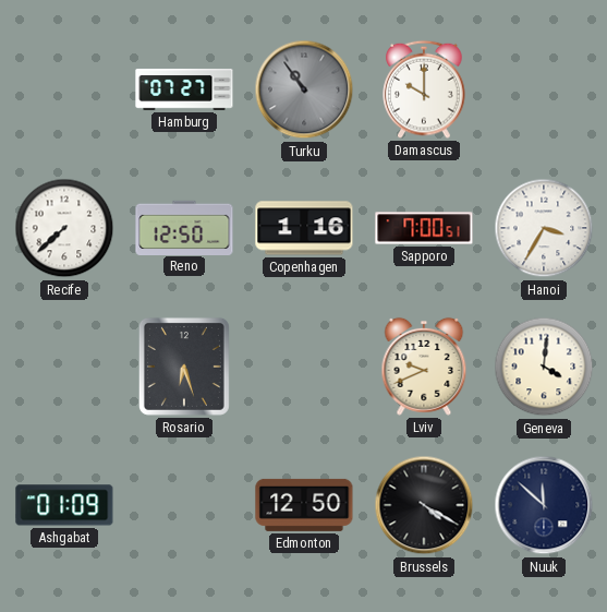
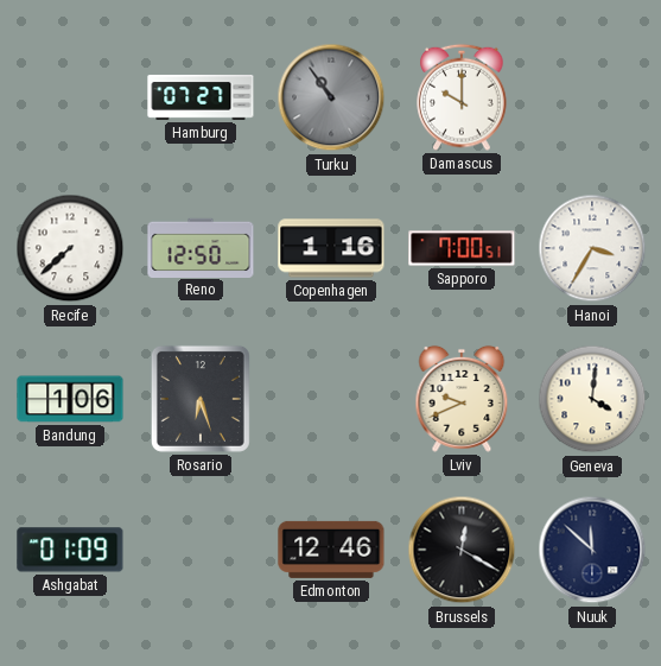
Bandung: none -> 1:06 (70, 399)
Edmonton: 12:50 -> 12:46 (331, 550)
Brussels: 4:20 -> 12:20 (462, 550)
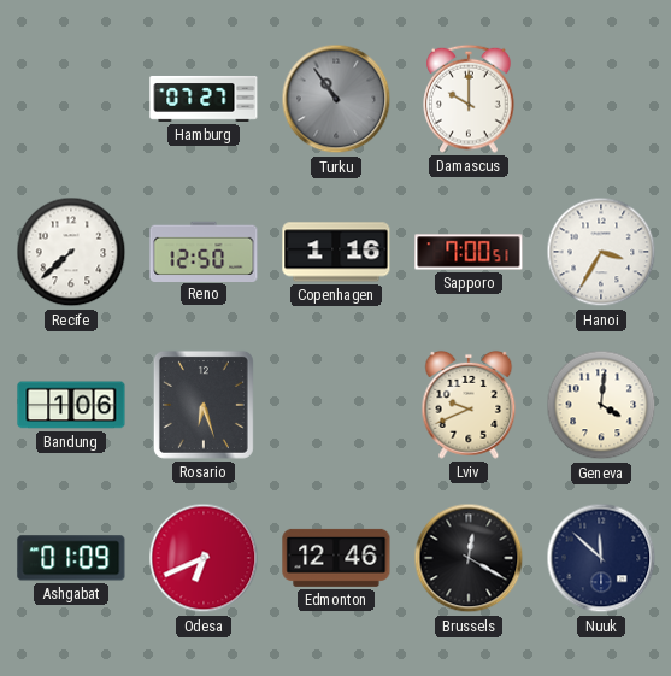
Odesa: none -> 6:41 (204, 558)
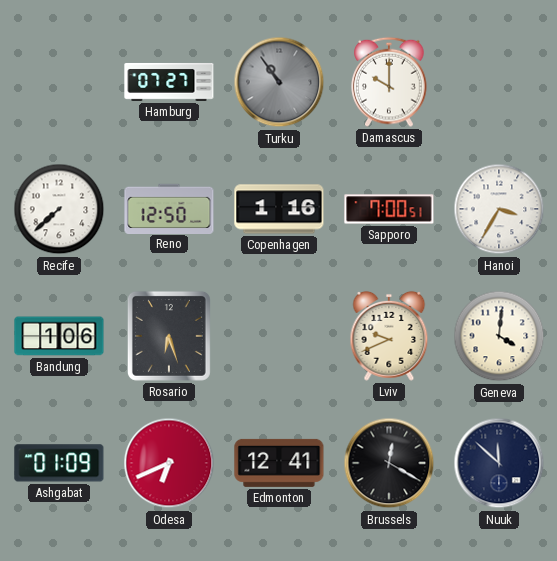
Edmonton: 12:46 -> 12:41 (279, 463)
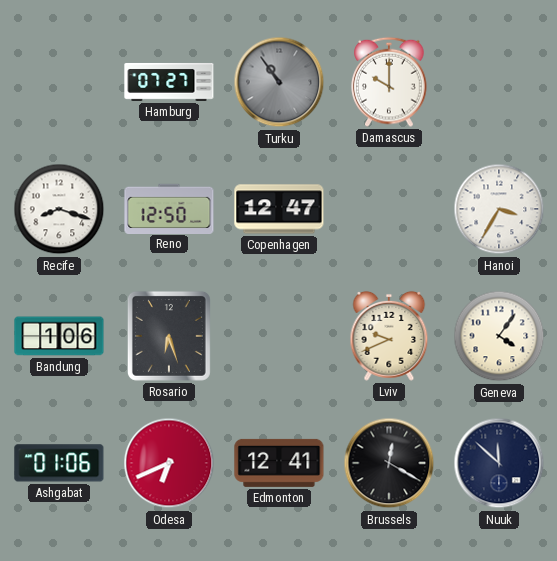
Recife: 7:38 -> 8:18 (59, 209)
Copenhagen: 1:16 -> 12:47 (279, 209)
Sapporo: 7:00 -> none (389, 209)
Geneva: 4:01 -> 4:06 (499, 336)
Ashgabat: 01:09 -> 01:06 (59, 463)
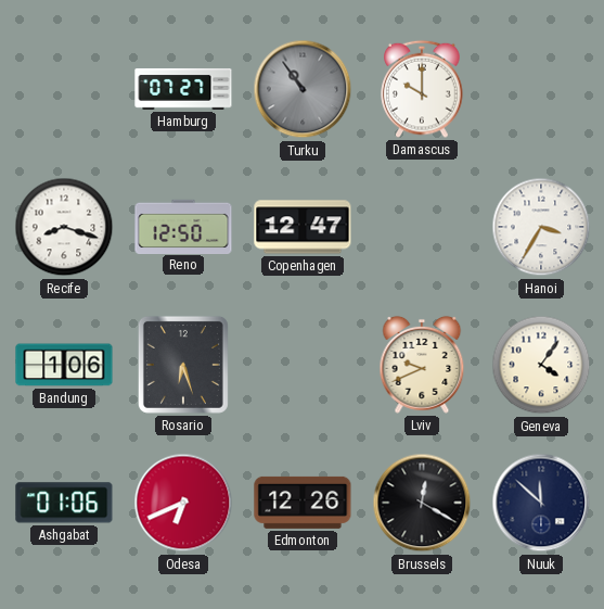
Edmonton: 12:41 -> 12:26 (303, 503)
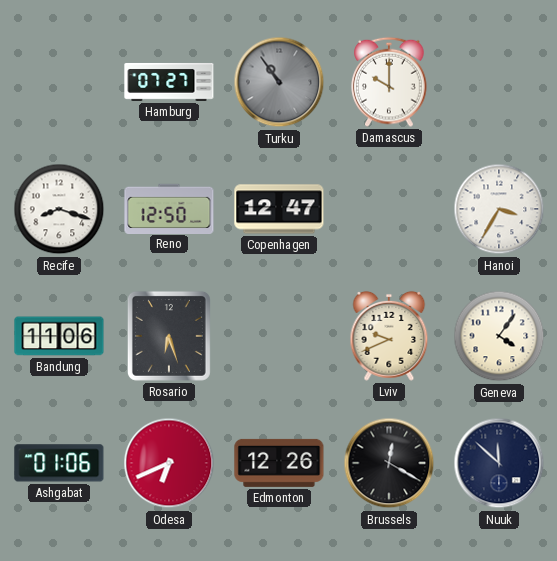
Bandung: 1:06 -> 11:06 (59, 336)
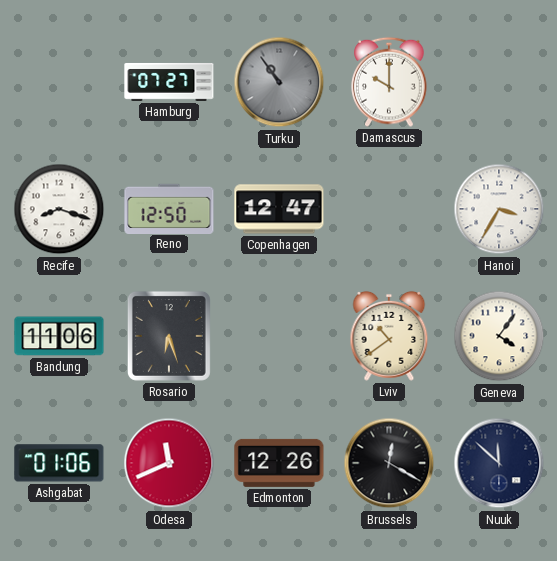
Lviv: 9:41 -> 10:39 (389, 336)
Odesa: 6:41 -> 11:41 (169, 463)
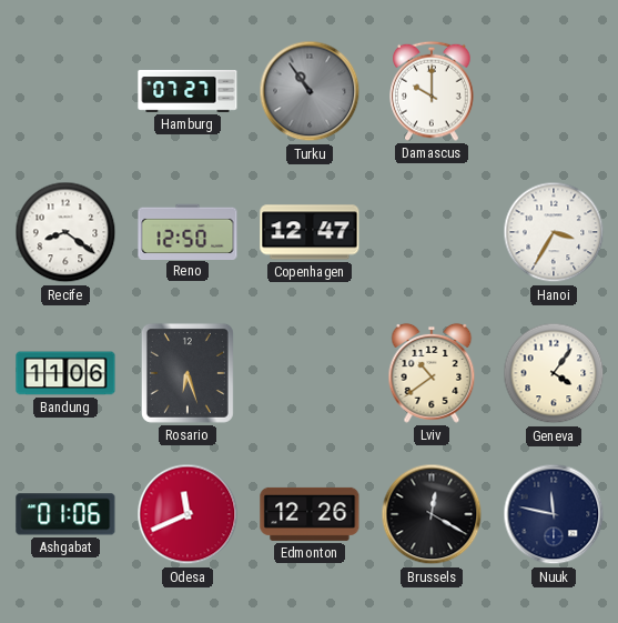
Recife: 8:18 -> 8:21 (65, 232)
Nuuk: 11:52 -> 11:47 (554, 514)
